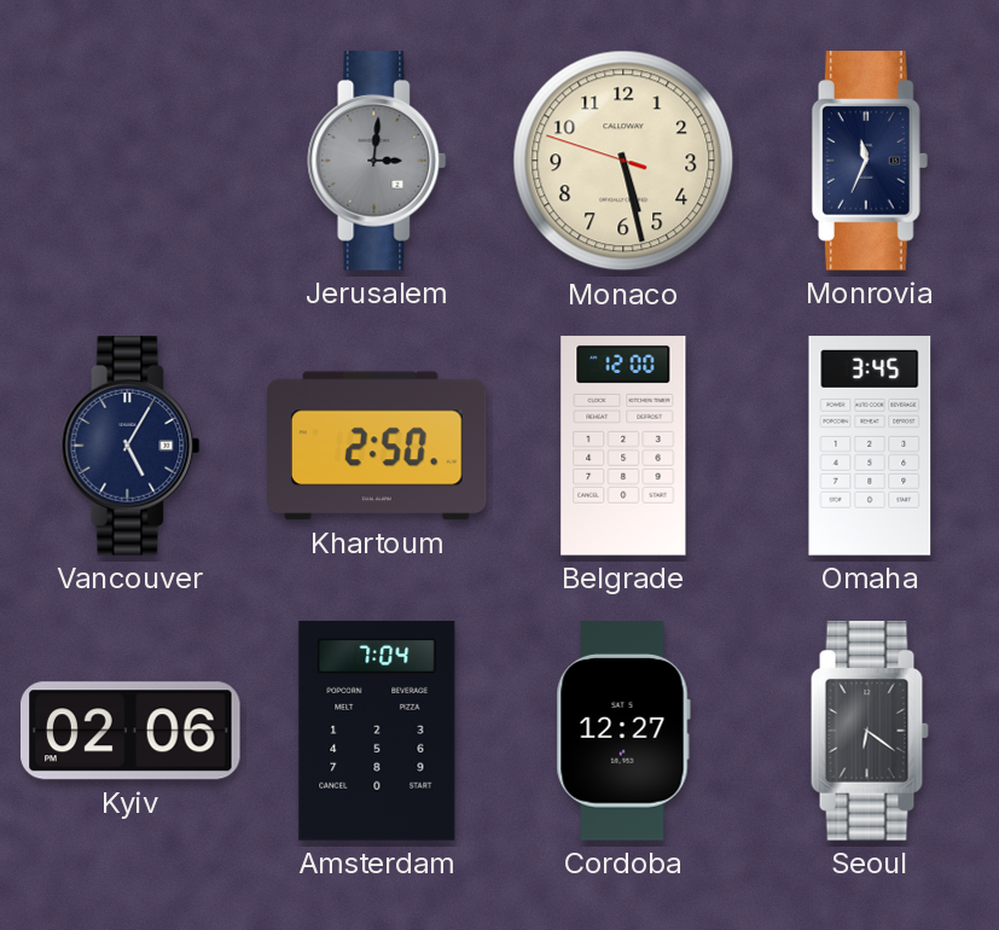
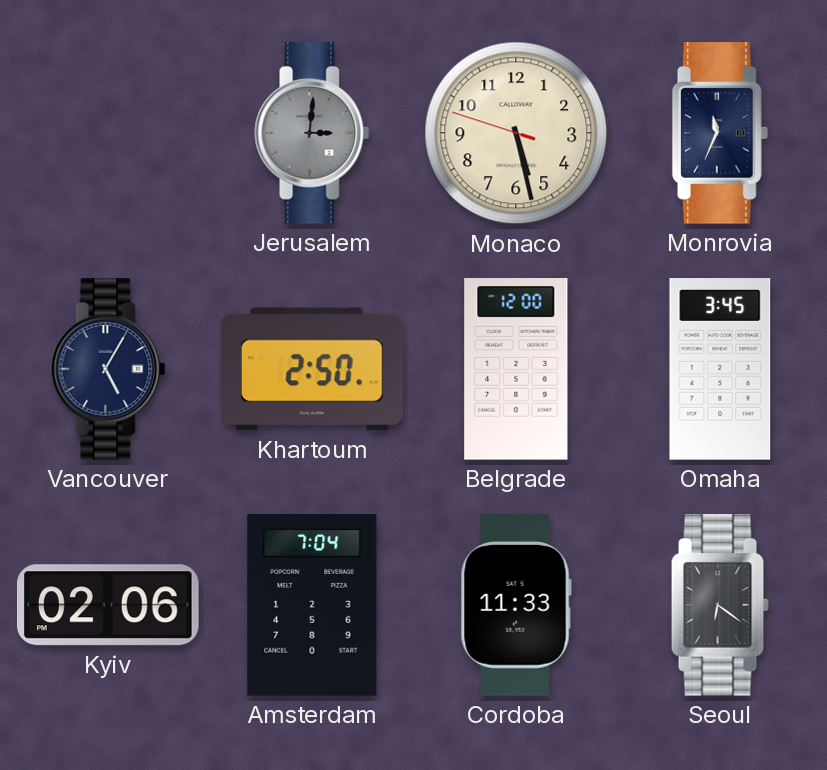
Cordoba: 12:27 -> 11:33 (516, 605)
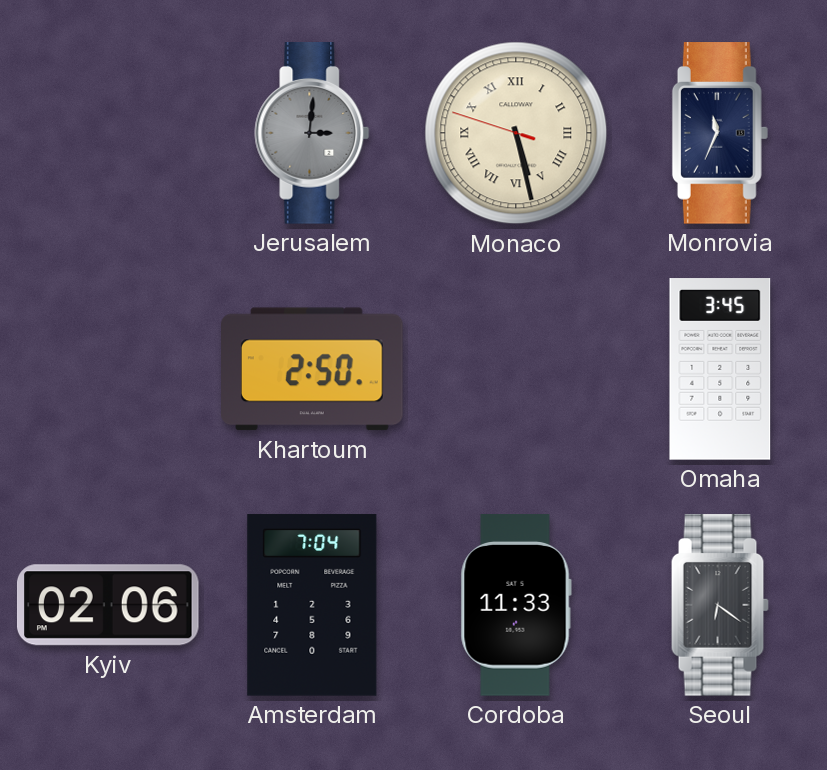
Monaco numerals: Arabic -> Roman (516, 133)
Vancouver: 5:05 -> none (108, 369)
Belgrade: 12:00 -> none (516, 369)
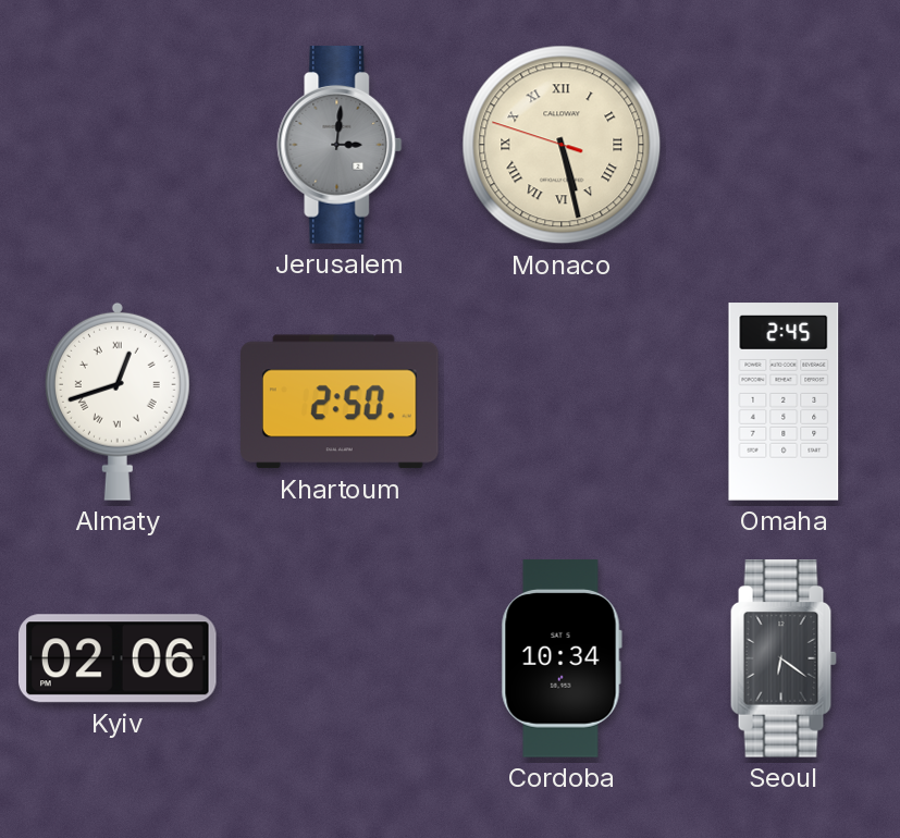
Monrovia: 11:34 -> none (720, 133)
Almaty: none -> 12:42 (118, 402)
Omaha: 3:45 -> 2:45 (784, 402)
Amsterdam: 7:04 -> none (312, 605)
Cordoba: 11:33 -> 10:34 (562, 658)
